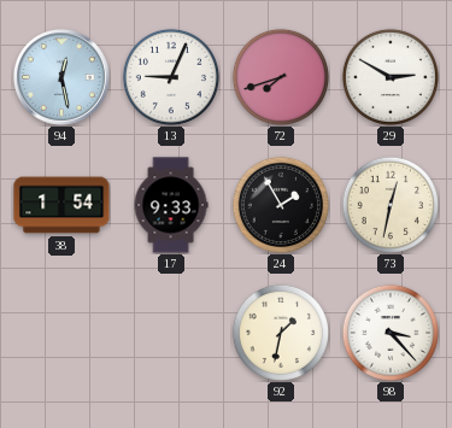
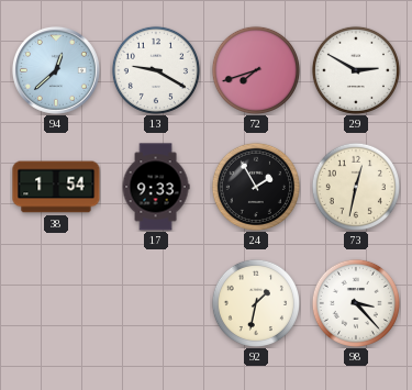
94: 12:28 -> 12:38 (56, 70)
13: 9:04 -> 9:20 (156, 70)
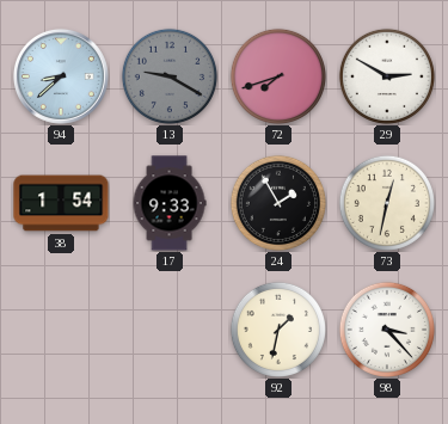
94: 12:38 -> 8:38 (61, 76)
13 dial: white -> grey (170, 76)
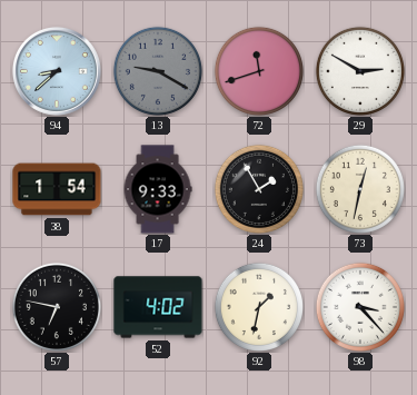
72: 7:42 -> 11:42 (259, 71)
57: none -> 6:47 (57, 307)
52: none -> 4:02 (158, 307)
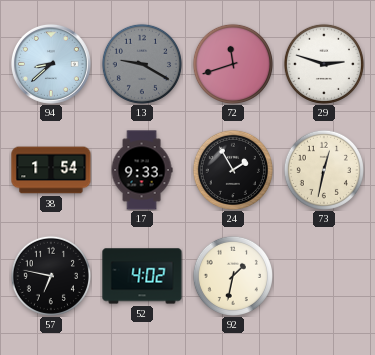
29: 2:50 -> 2:48 (324, 64)
98: 3:23 -> none (360, 307)
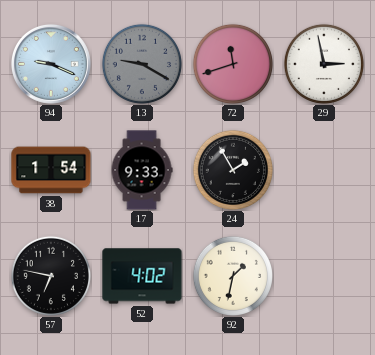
94: 8:38 -> 9:19 (51, 64)
29: 2:48 -> 2:58 (324, 64)
73: 12:32 -> none (324, 170)
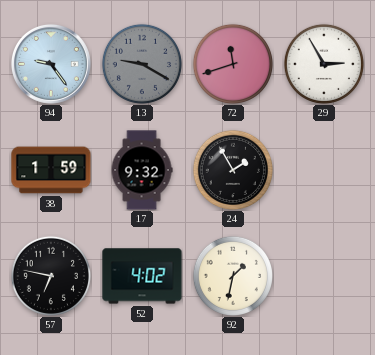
94: 9:19 -> 9:24 (51, 64)
29: 2:58 -> 2:55 (324, 64)
38: 1:54 -> 1:59 (51, 170)
17: 9:33 -> 9:32 (142, 170)
